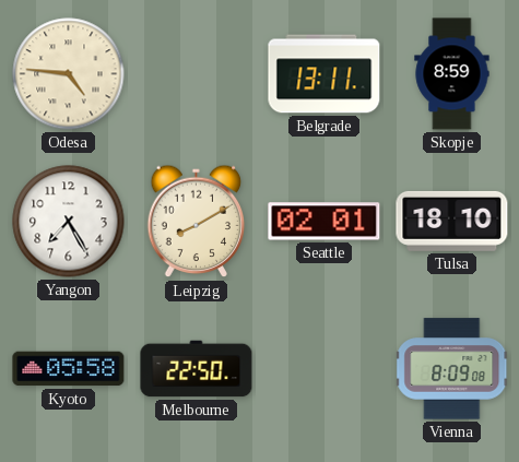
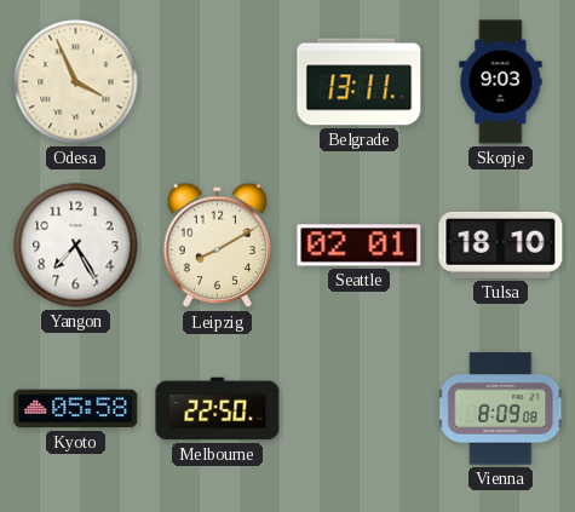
Odesa: 4:46 -> 3:56 (76, 82)
Skopje: 8:59 -> 9:03 (501, 82)
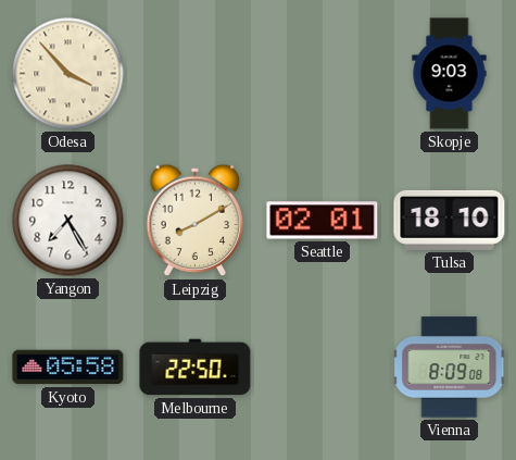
Odesa: 3:56 -> 3:53 (68, 74)
Belgrade: 13:11 -> none (360, 82)
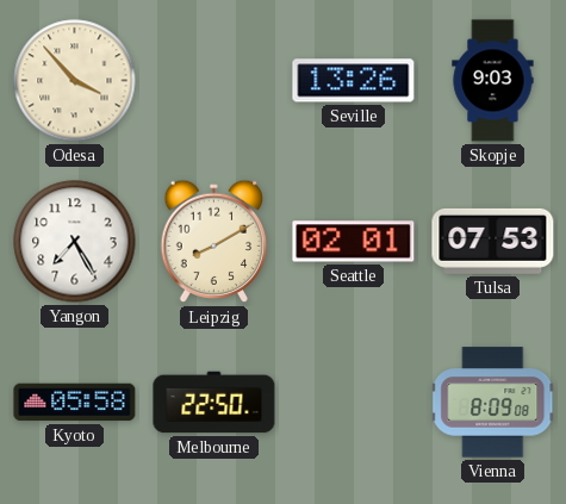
Seville: none -> 13:26 (354, 81)
Tulsa: 18:10 -> 07:53 (493, 241)
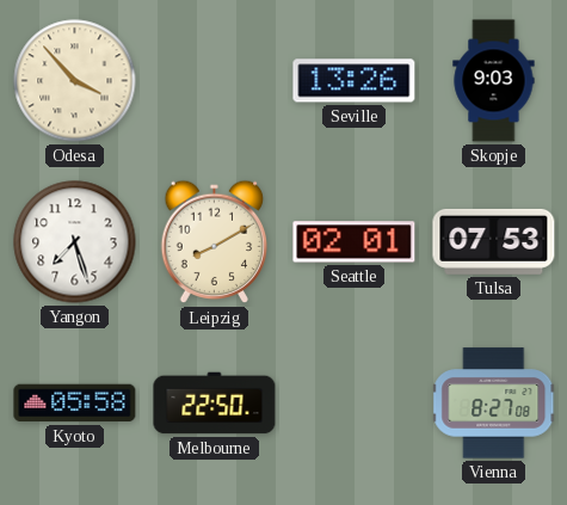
Yangon: 7:25 -> 7:27 (75, 242)
Vienna: 8:09 -> 8:27 (494, 404)
